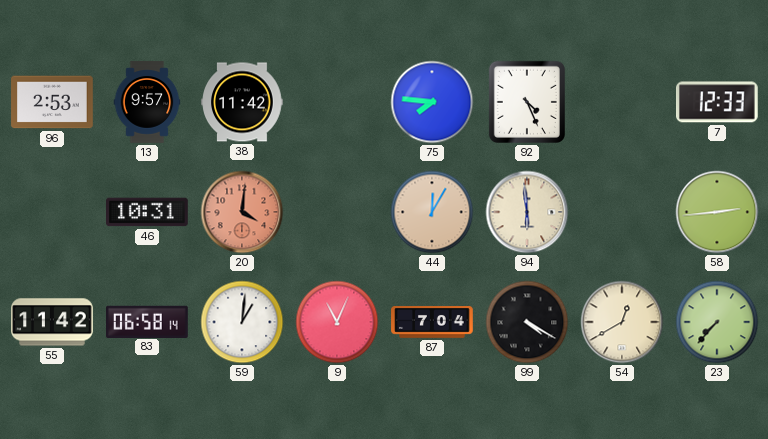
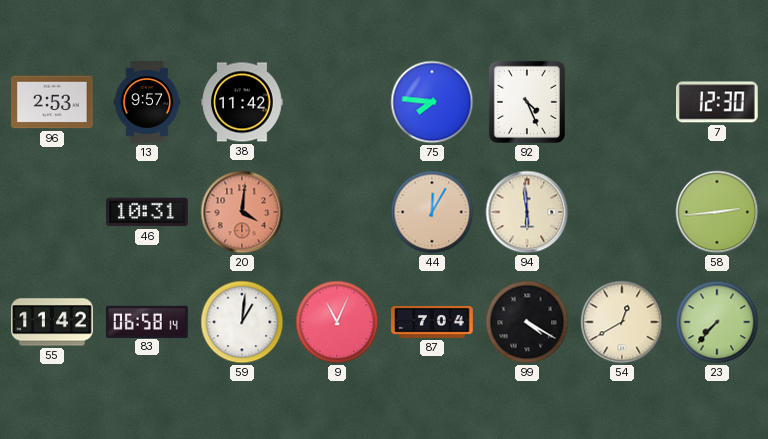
7: 12:33 -> 12:30 (718, 102)
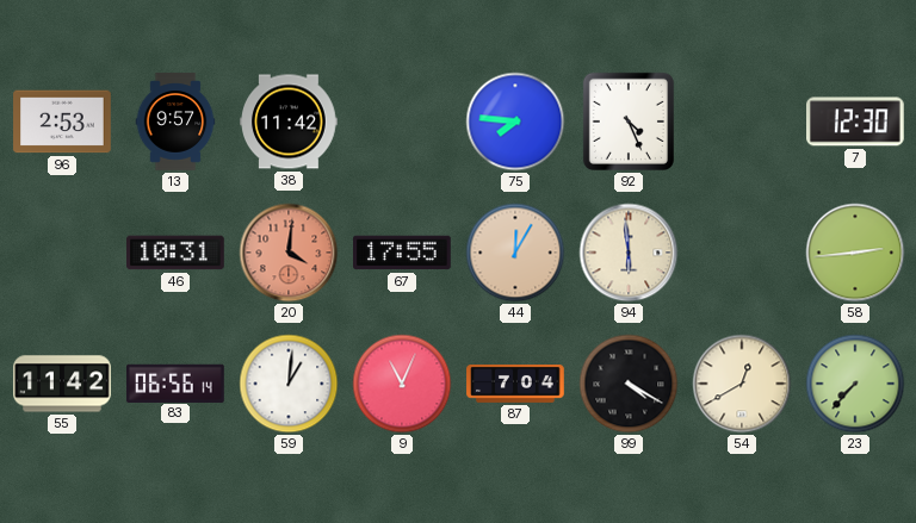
67: none -> 17:55 (403, 253)
83: 06:58 -> 06:56 (177, 382)
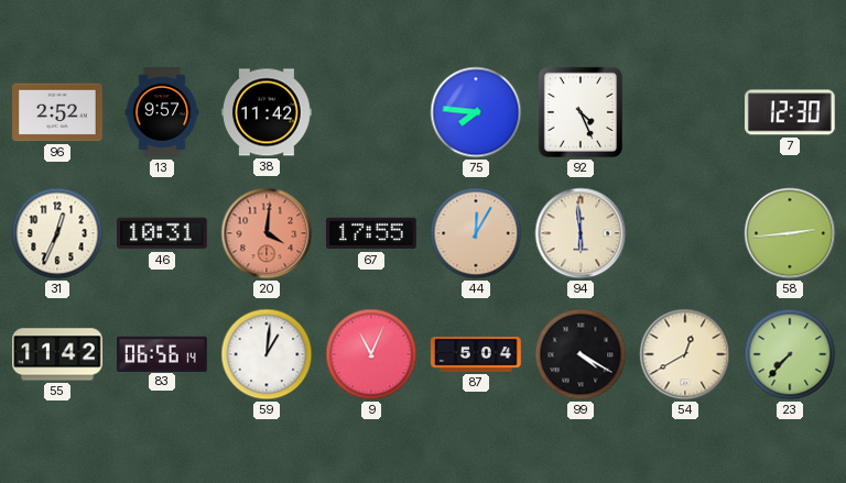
96: 2:53 -> 2:52 (57, 112)
31: none -> 12:34 (57, 233)
87: 7:04 -> 5:04 (476, 355)
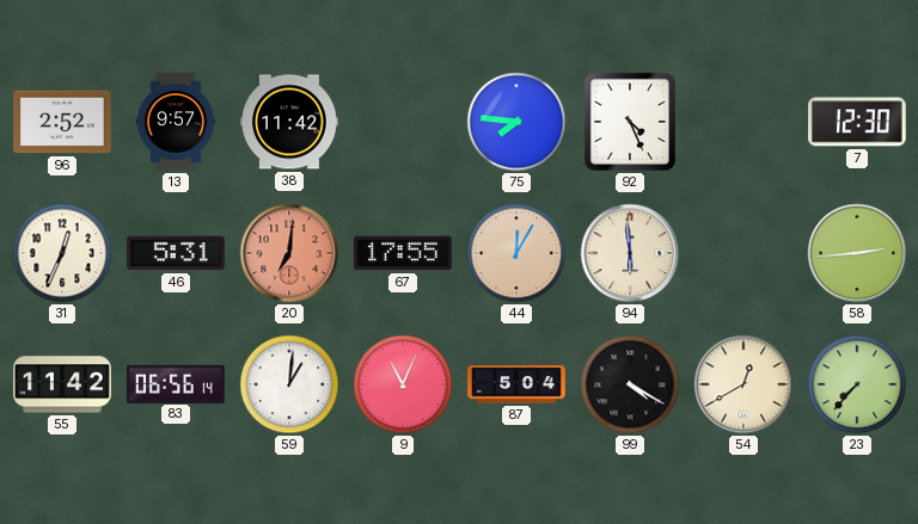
46: 10:31 -> 5:31 (177, 253)
20: 4:01 -> 7:01 (289, 253)
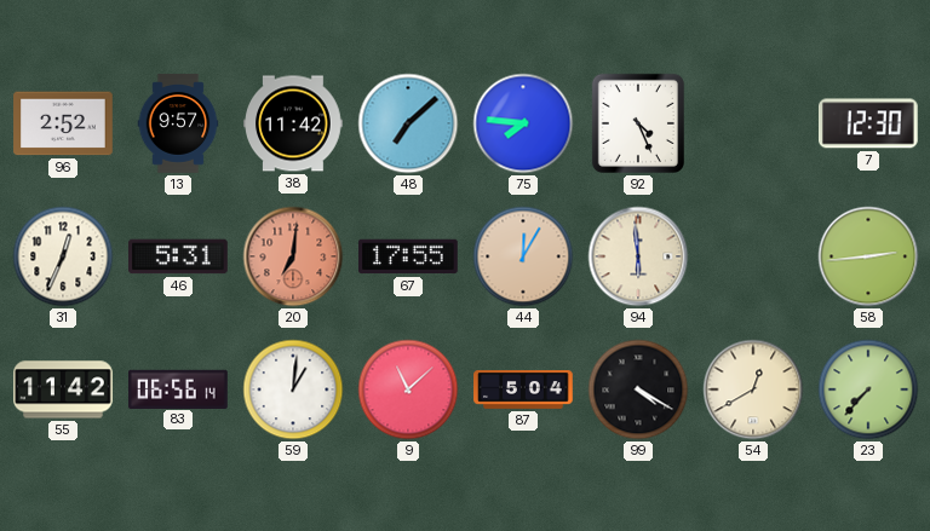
48: none -> 7:08 (408, 123)
9: 11:04 -> 11:08 (408, 389)
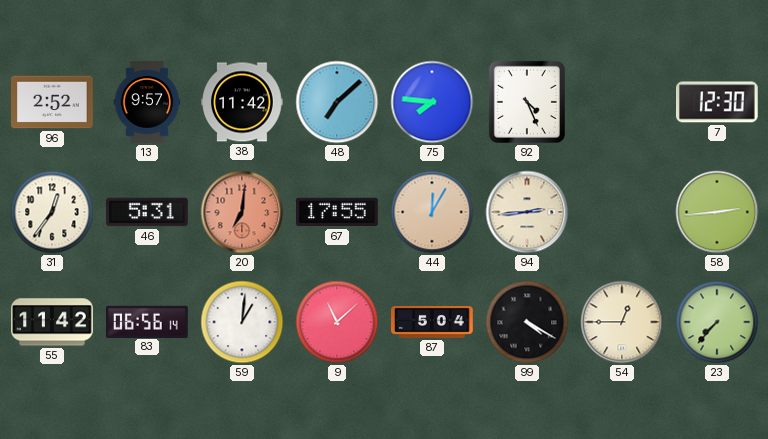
31: 12:34 -> 12:36 (52, 212)
94: 5:59 -> 2:44 (527, 212)
54: 12:40 -> 12:45 (622, 322)
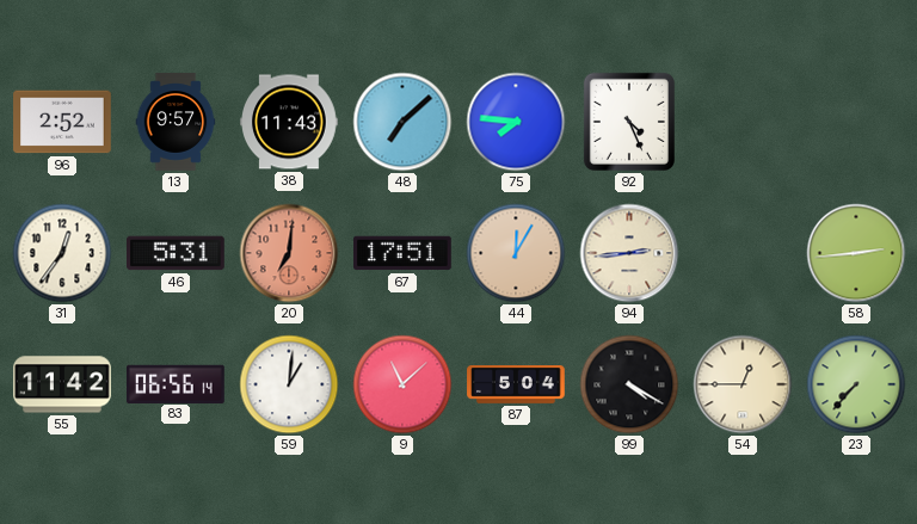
38: 11:42 -> 11:43 (289, 122)
7: 12:30 -> none (718, 102)
67: 17:55 -> 17:51 (404, 253)
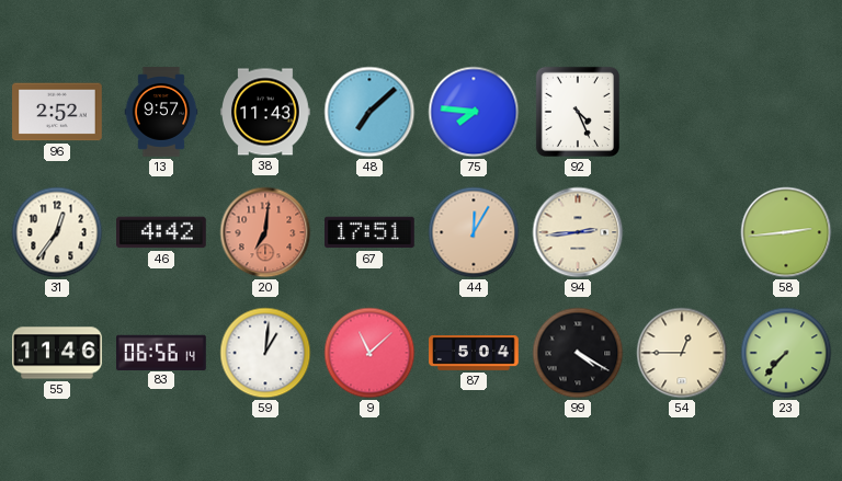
46: 5:31 -> 4:42 (162, 232)
55: 11:42 -> 11:46 (57, 353)
